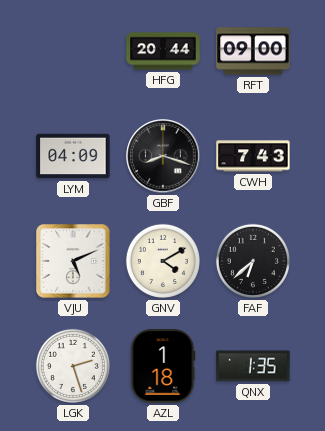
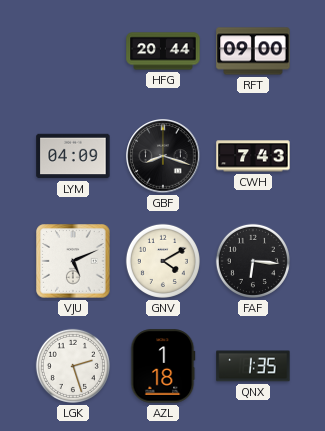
FAF: 6:38 -> 6:16 (253, 261)
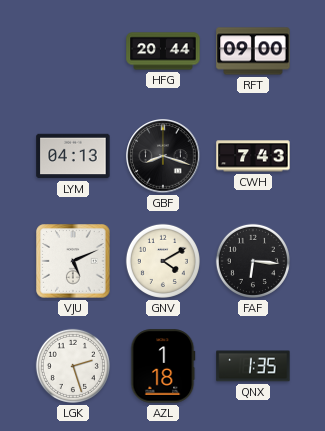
LYM: 04:09 -> 04:13 (73, 156)
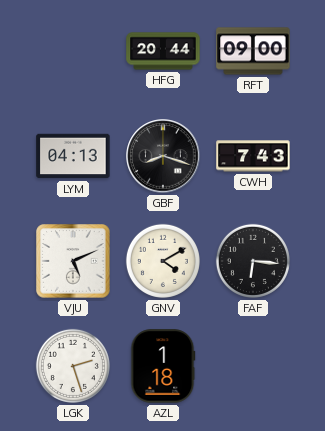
QNX: 1:35 -> none (253, 366)
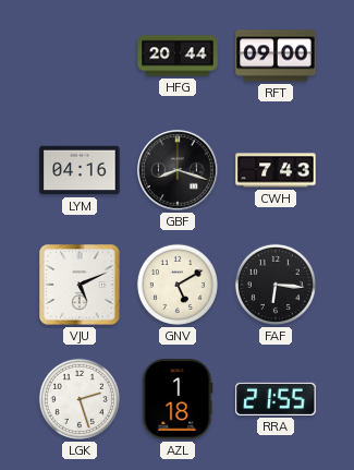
LYM: 04:13 -> 04:16 (80, 170)
GNV: 4:10 -> 5:10 (178, 285)
RRA: none -> 21:55 (276, 399)
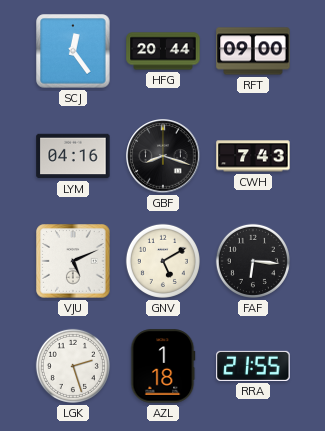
SCJ: none -> 12:24 (73, 51)
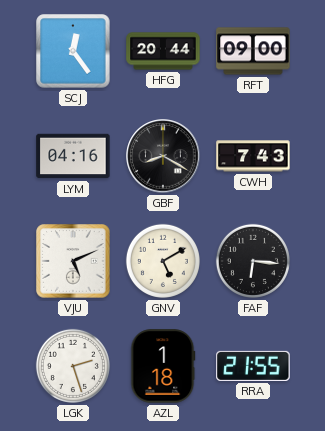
GBF: 8:18 -> 8:20 (163, 156)
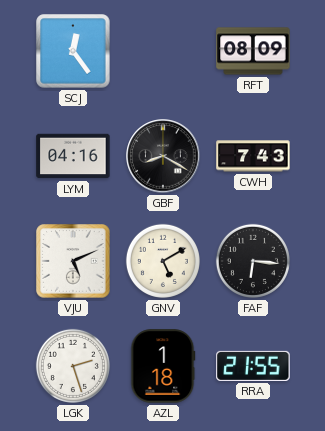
HFG: 20:44 -> none (163, 51)
RFT: 09:00 -> 08:09 (253, 51)
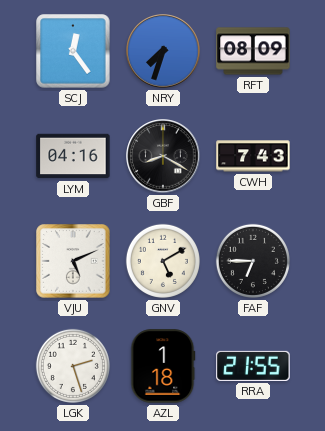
NRY: none -> 7:33 (163, 51)
FAF: 6:16 -> 6:45 (253, 261)
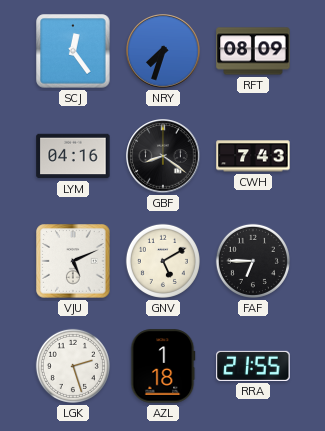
GBF: 8:20 -> 8:21 (163, 156)
